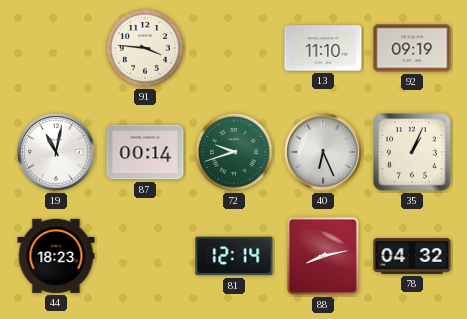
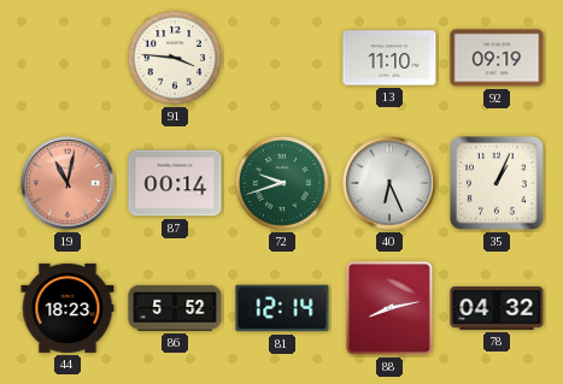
19 dial: white -> salmon (68, 183)
86: none -> 5:52 (175, 308)
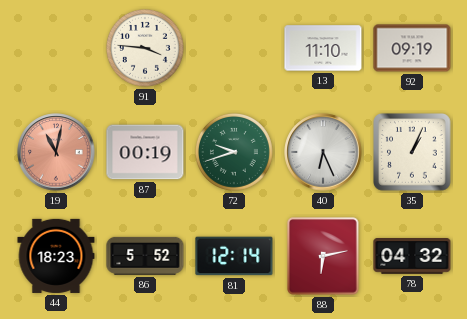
87: 00:14 -> 00:19 (145, 152)
88: 8:13 -> 6:13 (323, 256)
